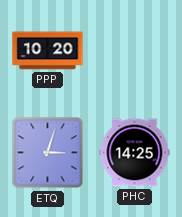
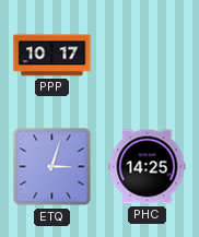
PPP: 10:20 -> 10:17 (52, 56)
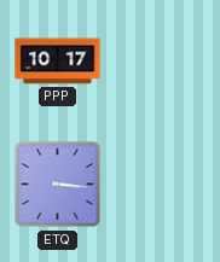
ETQ: 3:03 -> 3:16 (58, 185)
PHC: 14:25 -> none (148, 167)
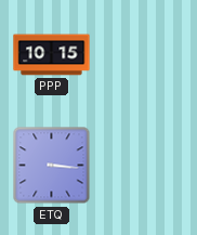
PPP: 10:17 -> 10:15 (52, 55)
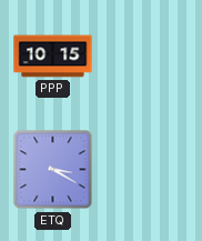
ETQ: 3:16 -> 3:20 (53, 170)
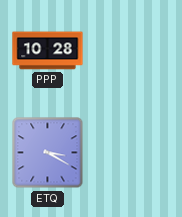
PPP: 10:15 -> 10:28 (48, 51)
